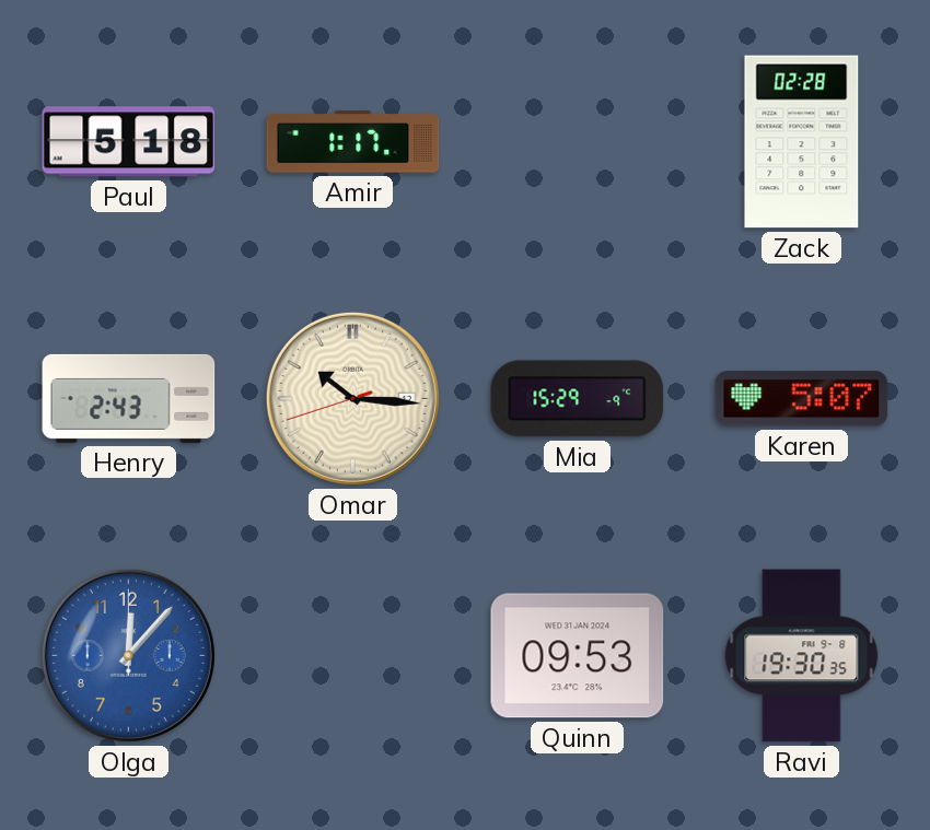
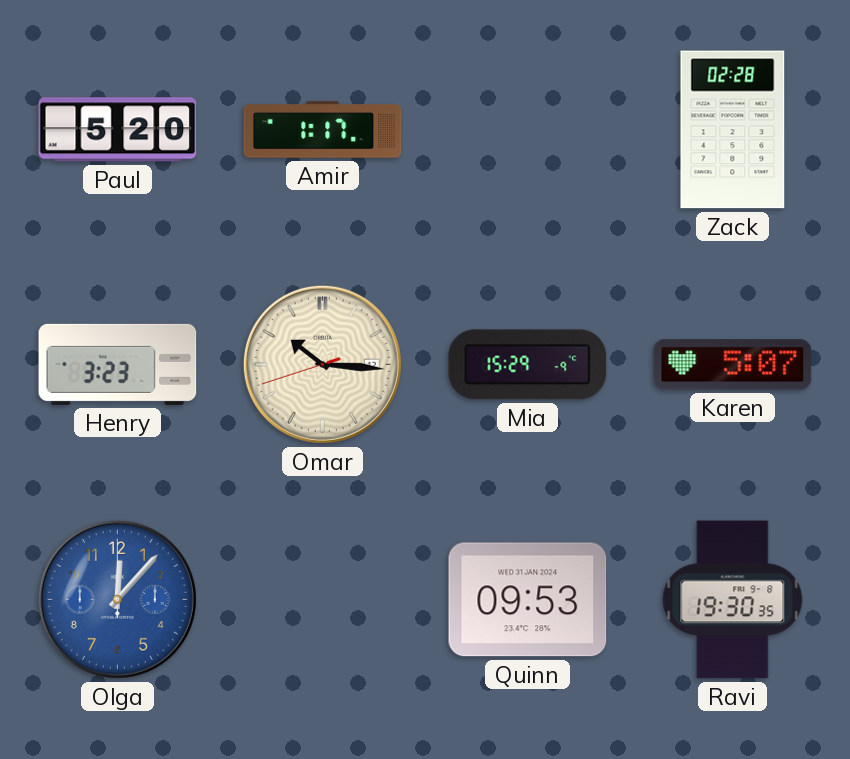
Paul: 5:18 -> 5:20 (118, 130)
Henry: 2:43 -> 3:23 (118, 364)
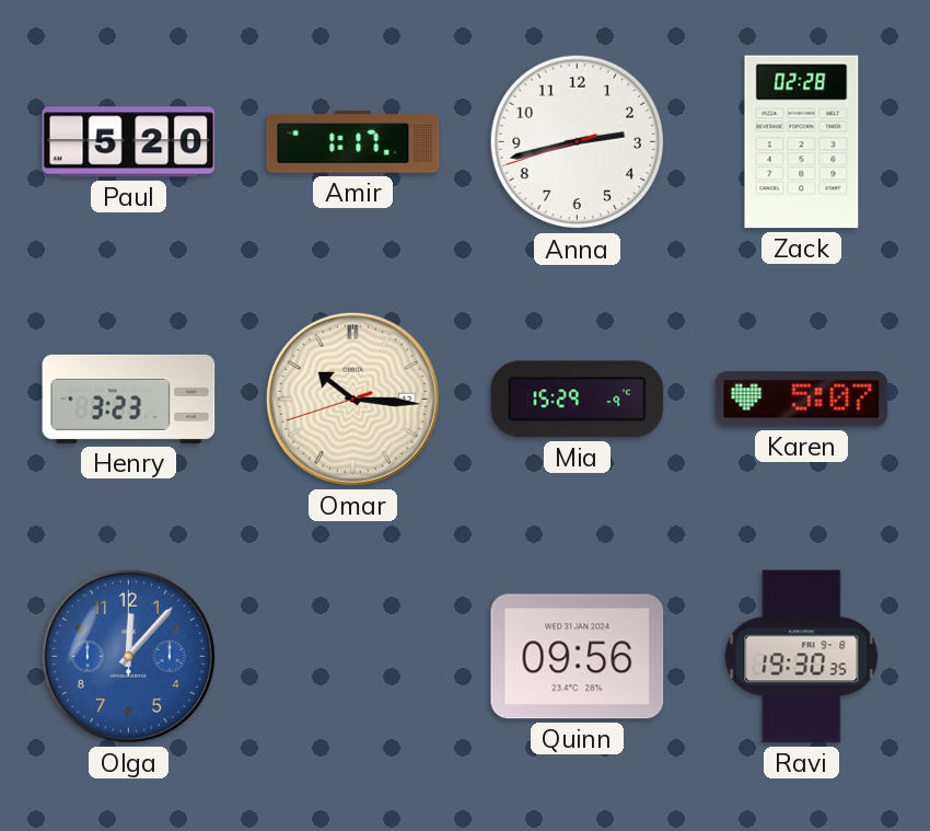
Anna: none -> 2:42 (578, 142)
Quinn: 09:53 -> 09:56 (578, 657)
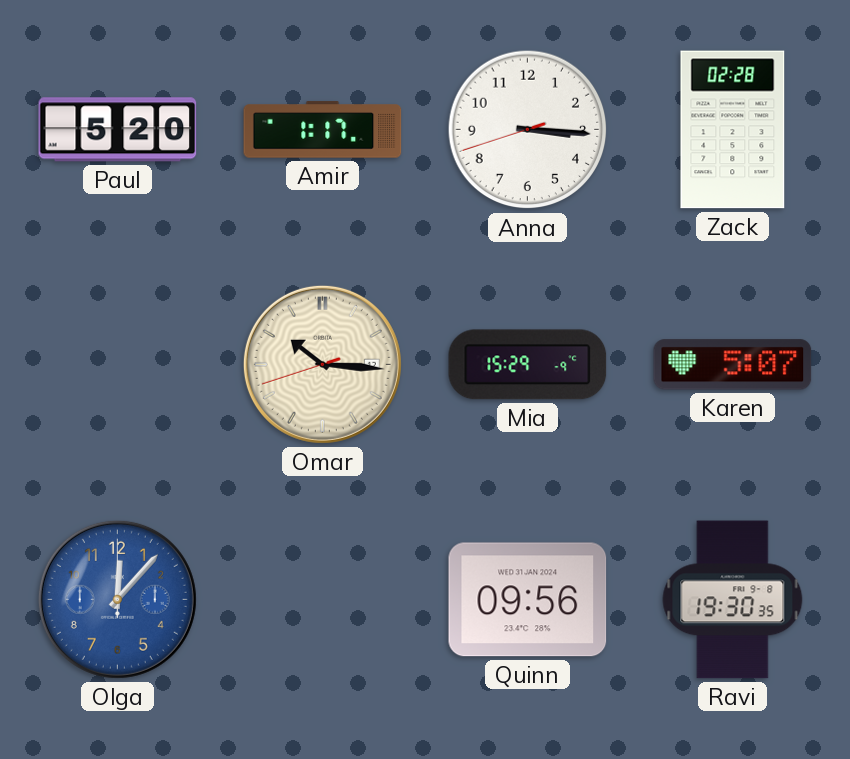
Anna: 2:42 -> 3:15 (528, 130)
Henry: 3:23 -> none (129, 399)
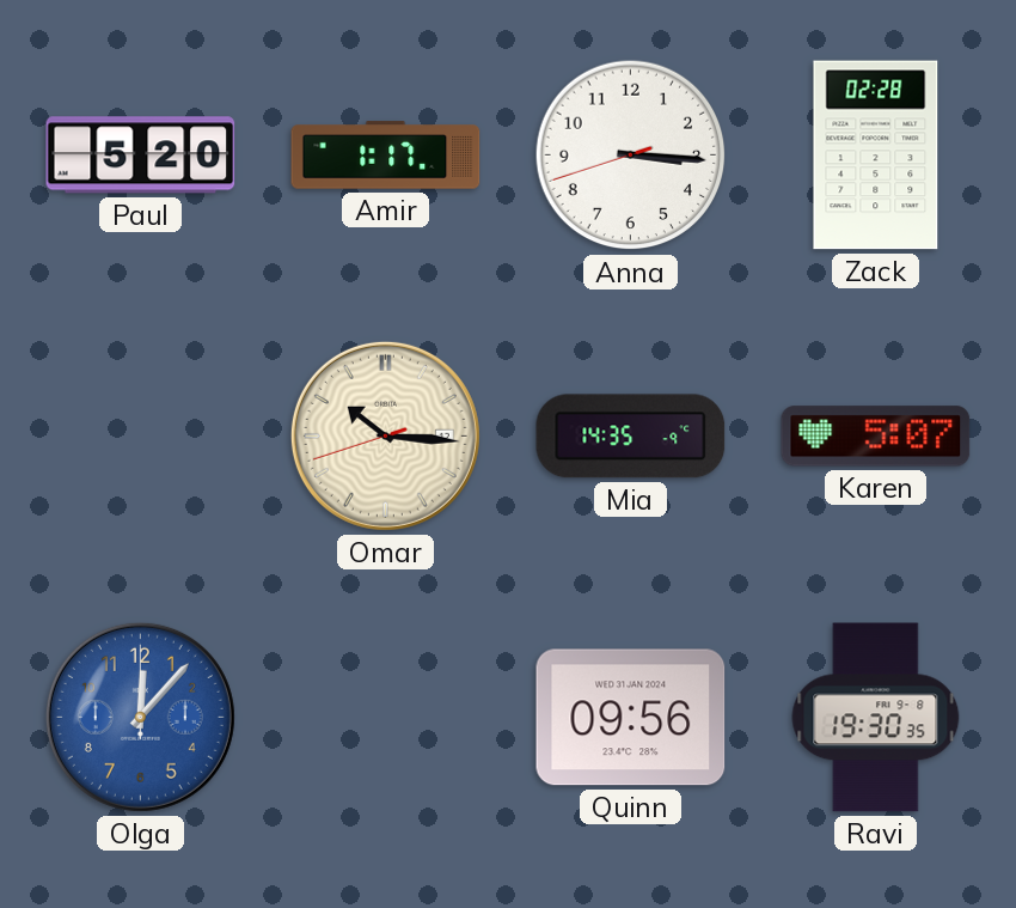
Mia: 15:29 -> 14:35 (631, 437)
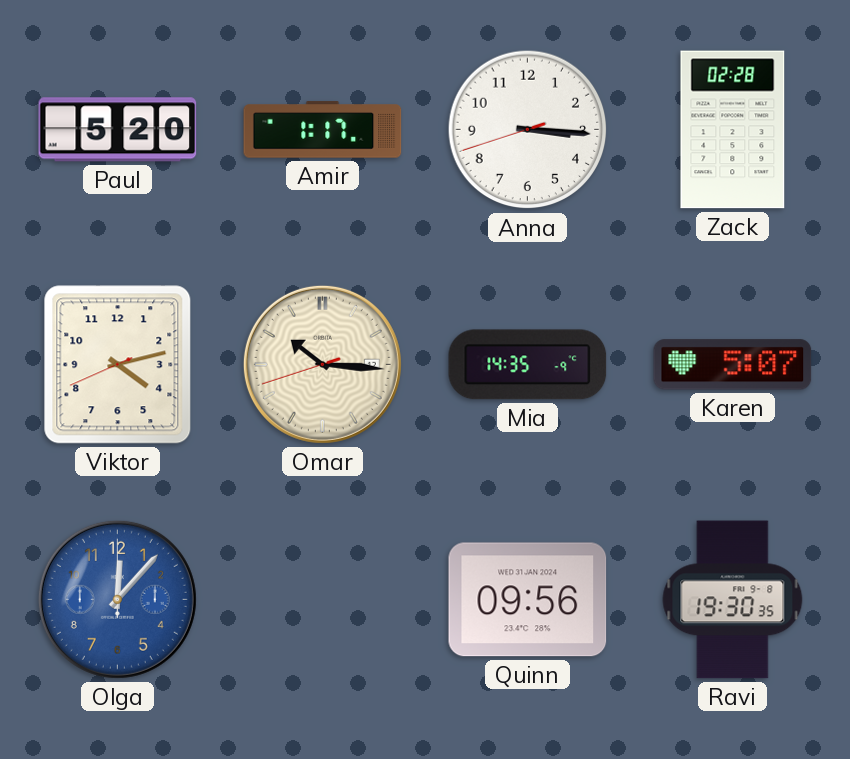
Viktor: none -> 4:12 (118, 365)
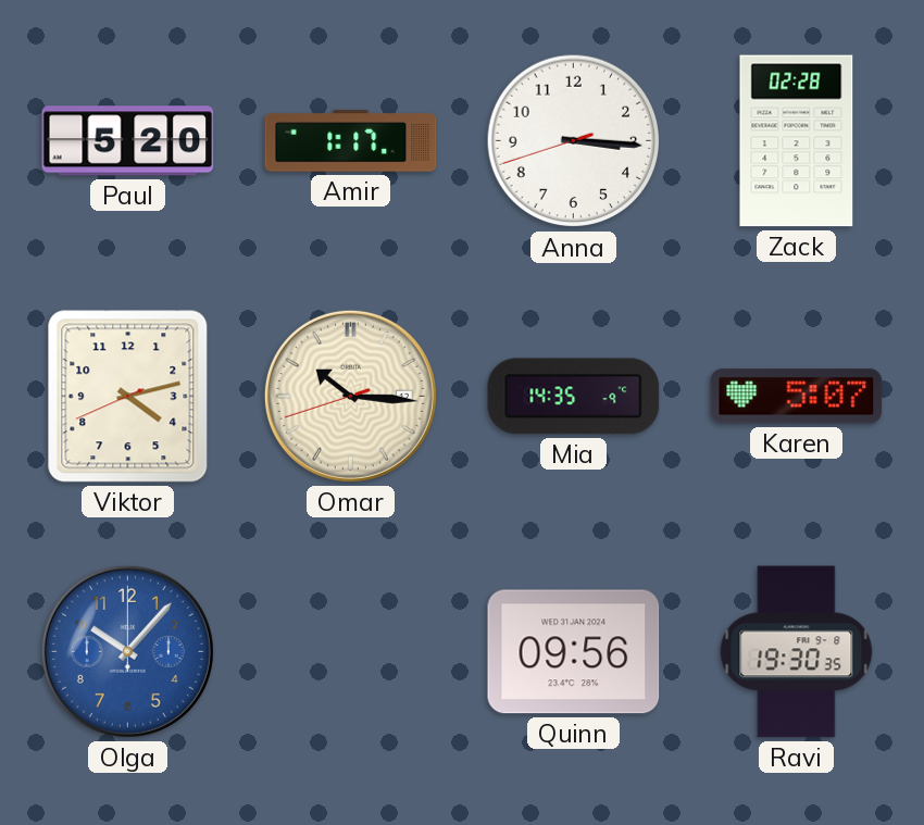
Olga: 12:07 -> 10:07 (127, 651)
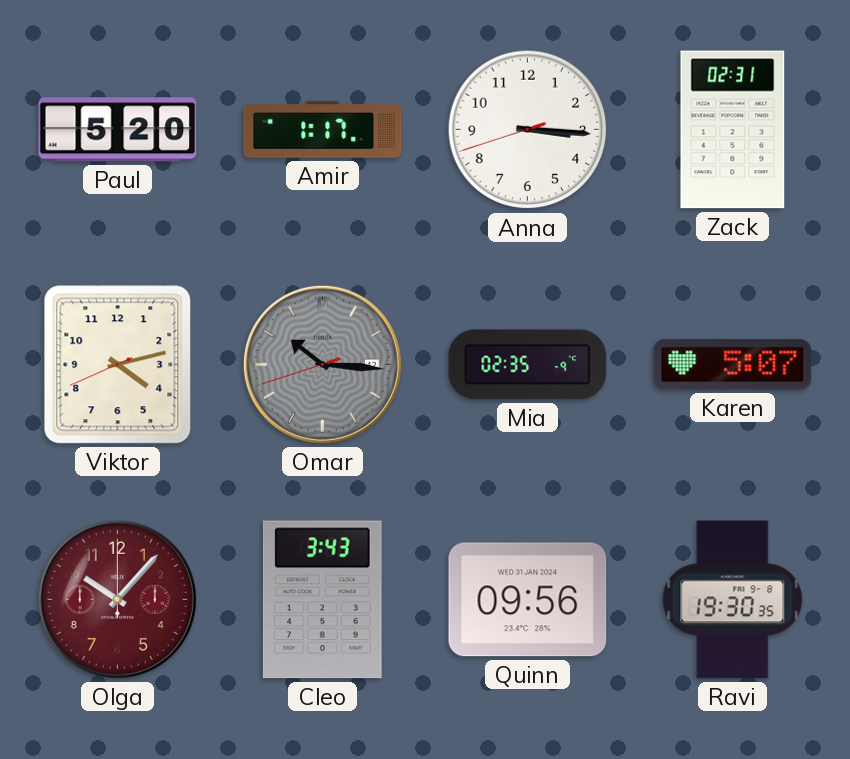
Zack: 02:28 -> 02:31 (733, 130)
Omar dial: cream -> grey (322, 364)
Mia: 14:35 -> 02:35 (528, 365)
Olga dial: blue -> burgundy (117, 599)
Cleo: none -> 3:43 (322, 600)
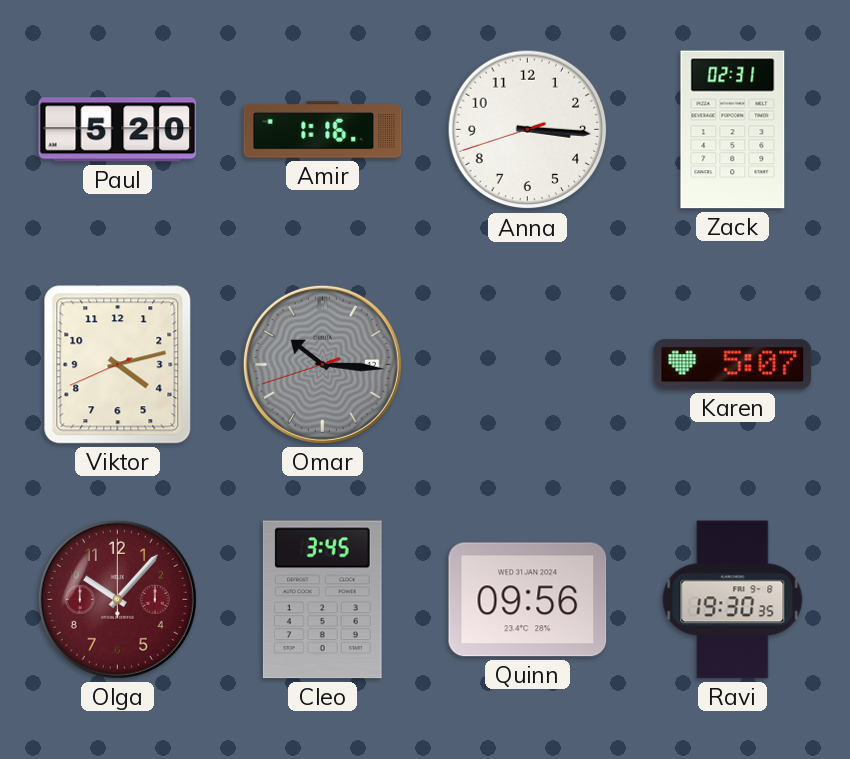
Amir: 1:17 -> 1:16 (323, 130)
Mia: 02:35 -> none (528, 365)
Cleo: 3:43 -> 3:45 (322, 600)
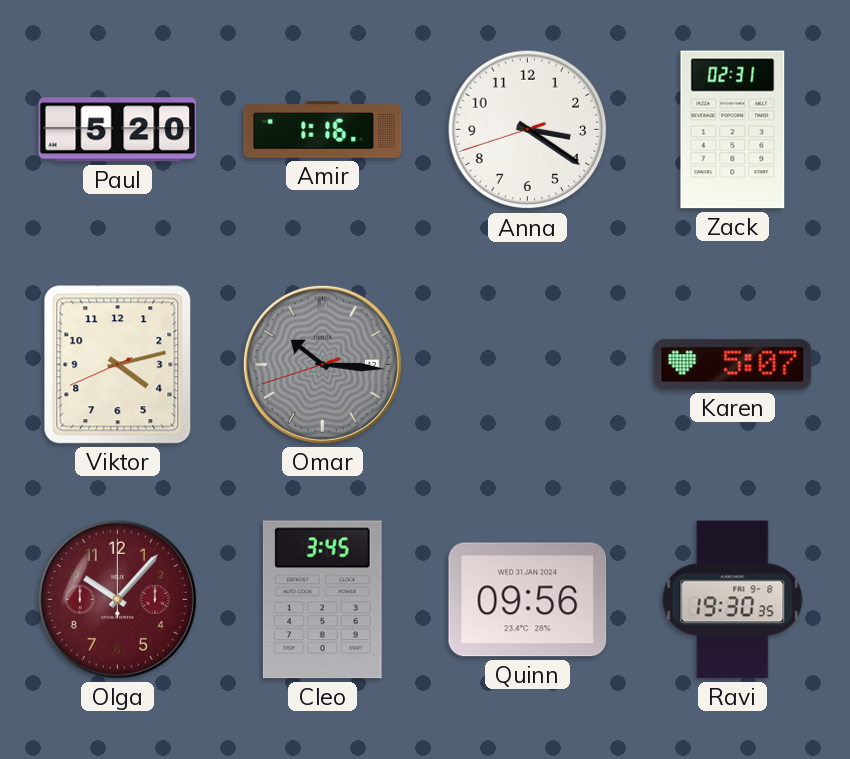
Anna: 3:15 -> 3:20 (528, 130)
